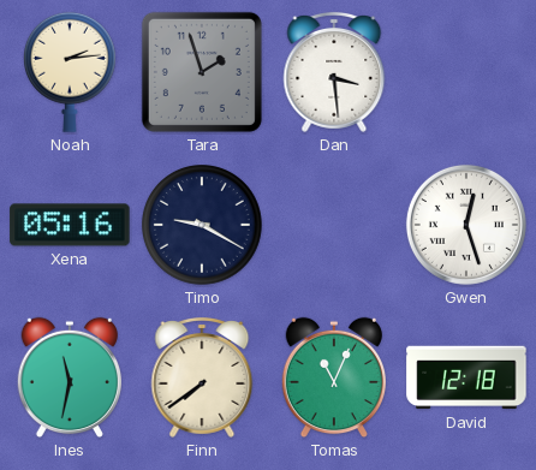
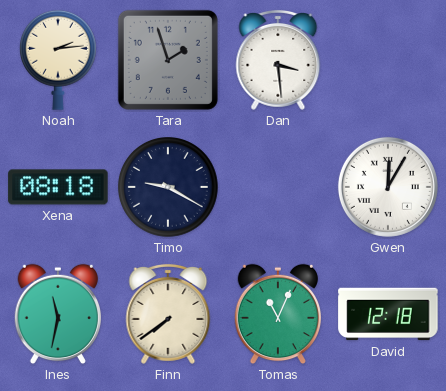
Xena: 05:16 -> 08:18 (58, 187)
Gwen: 12:27 -> 12:05 (388, 187)
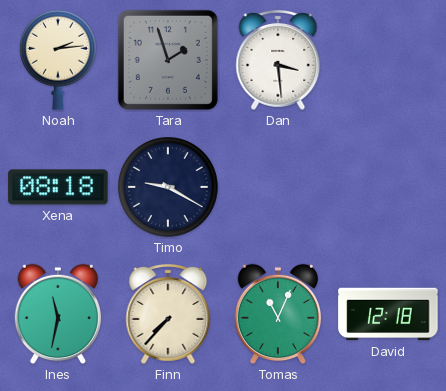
Gwen: 12:05 -> none (388, 187)
Finn: 7:39 -> 7:37 (168, 314)
